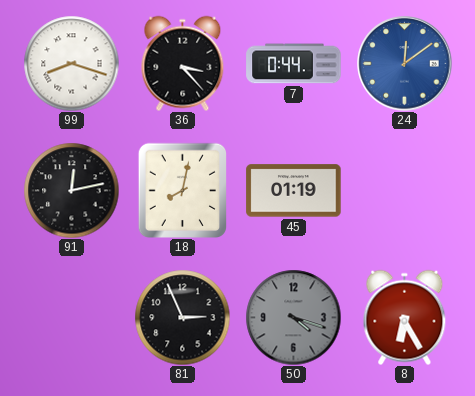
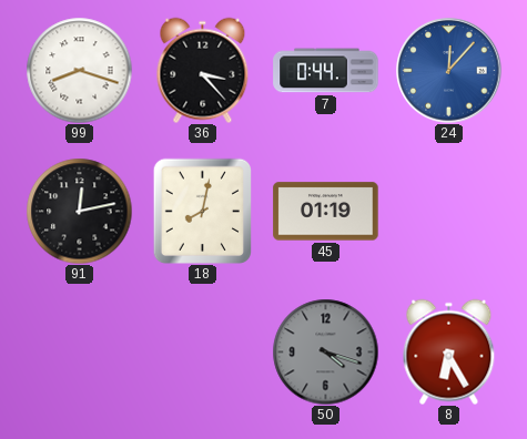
24: 12:09 -> 12:07 (449, 71)
81: 2:56 -> none (182, 317)
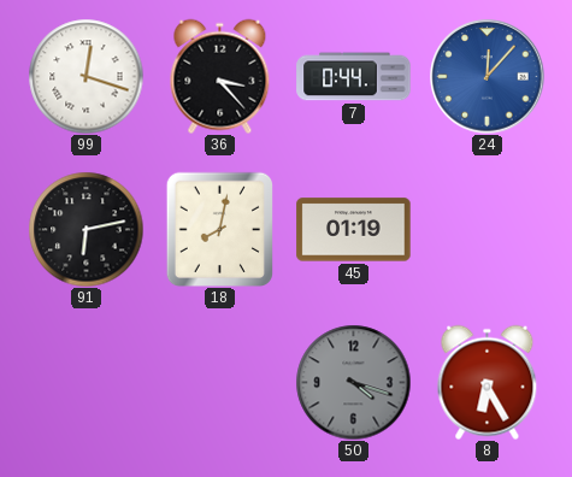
99: 8:18 -> 12:18 (85, 76)
91: 12:13 -> 6:13 (85, 229)
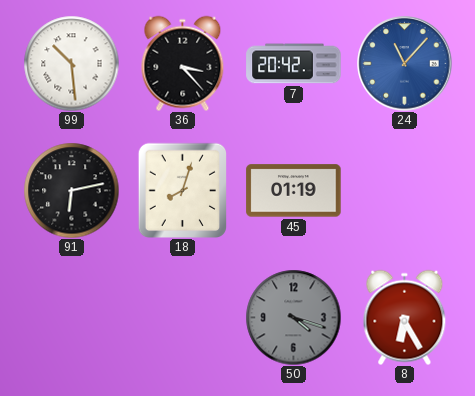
99: 12:18 -> 10:29 (71, 63)
7: 0:44 -> 20:42 (294, 64)
24: 12:07 -> 11:07 (405, 64)
18: 8:02 -> 8:03 (182, 190)
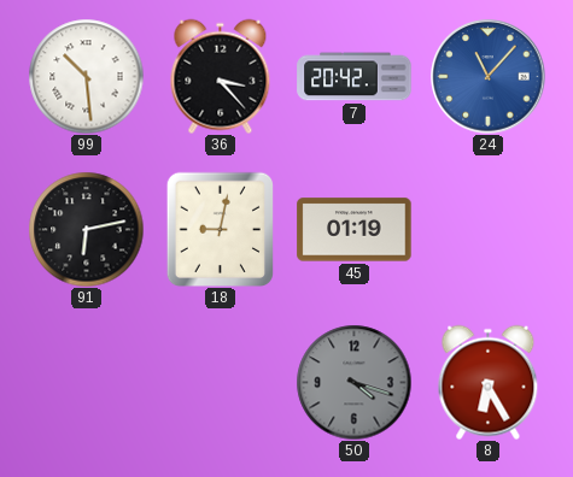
18: 8:03 -> 9:02 (220, 229)
